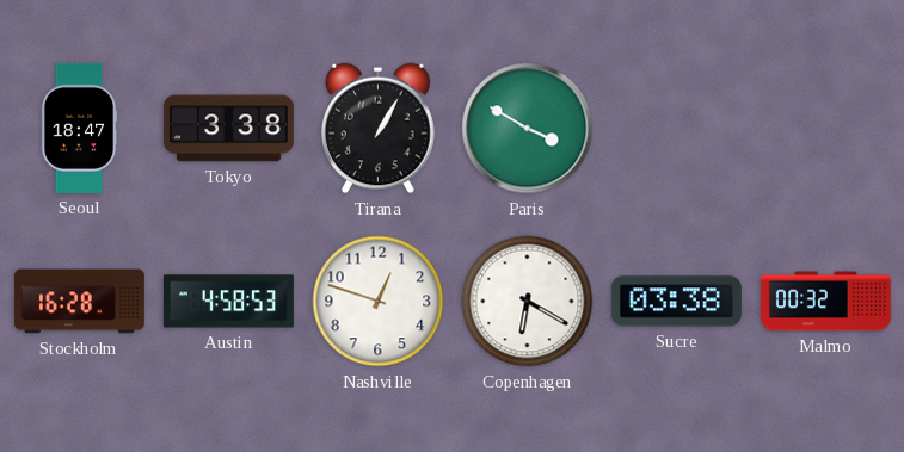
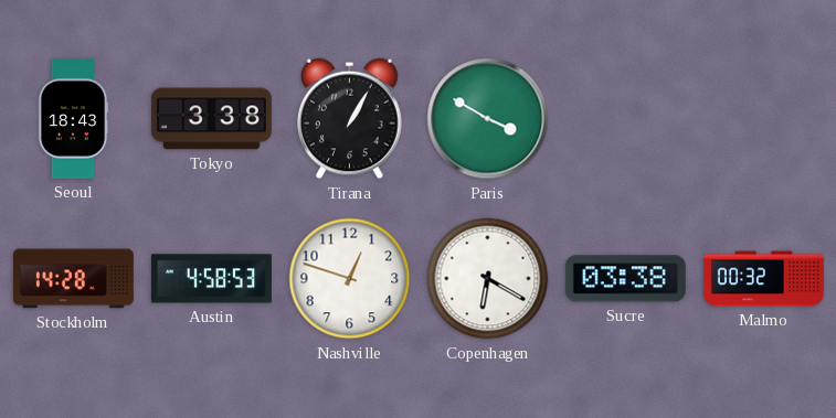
Seoul: 18:47 -> 18:43 (73, 118)
Stockholm: 16:28 -> 14:28 (73, 279)
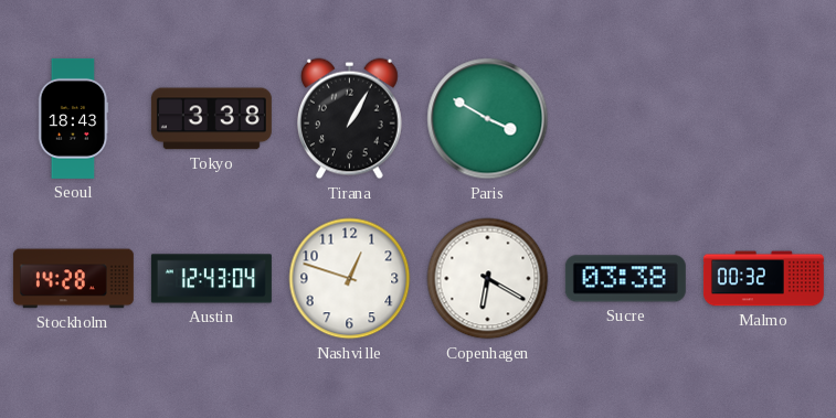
Austin: 4:58 -> 12:43 (211, 279)
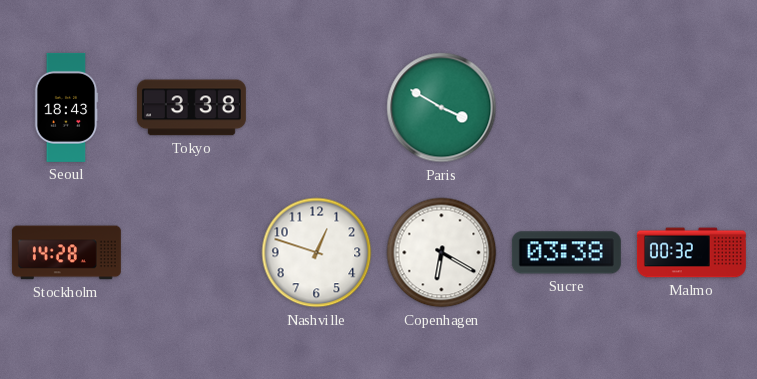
Tirana: 1:05 -> none (350, 119)
Austin: 12:43 -> none (211, 279)
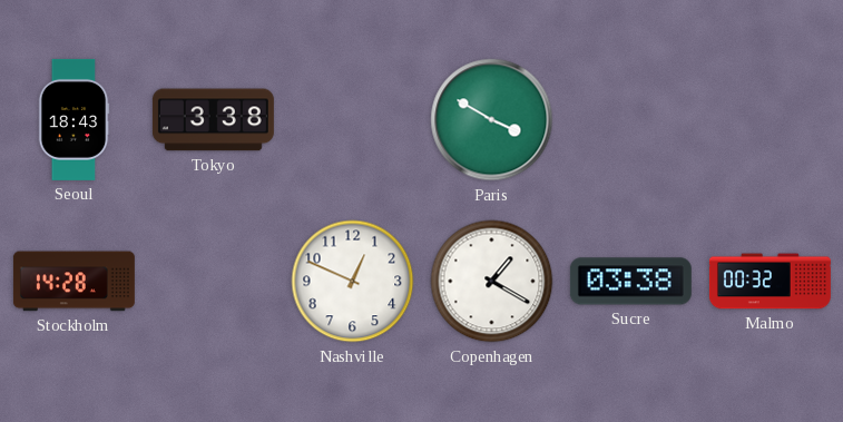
Nashville: 12:48 -> 12:49 (353, 282)
Copenhagen: 6:20 -> 1:20 (492, 282)
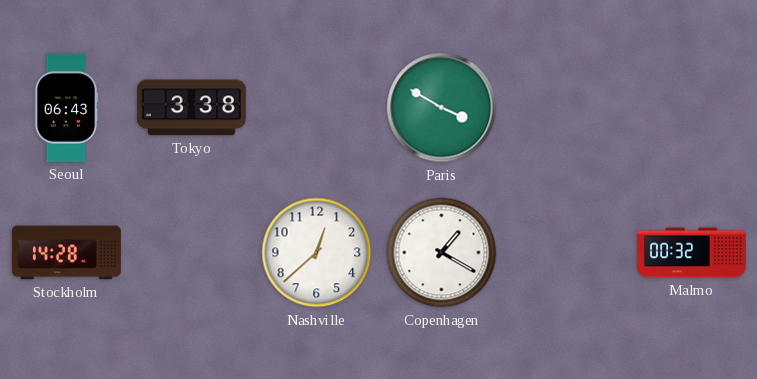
Seoul: 18:43 -> 06:43 (66, 107)
Nashville: 12:49 -> 12:38 (317, 253)
Sucre: 03:38 -> none (630, 282)
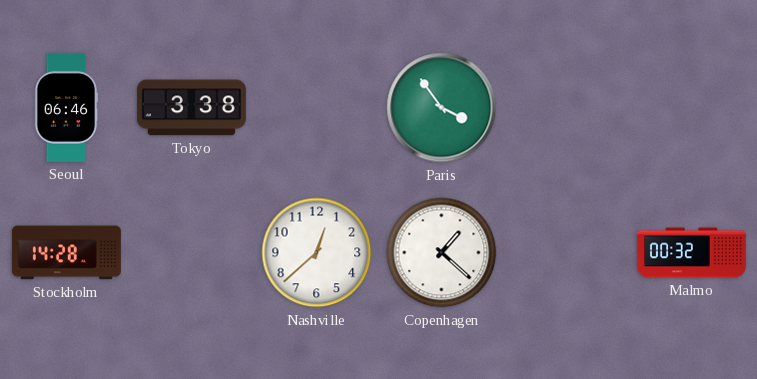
Seoul: 06:43 -> 06:46 (66, 107)
Paris: 3:50 -> 3:54 (442, 108)
Copenhagen: 1:20 -> 1:22 (442, 253)
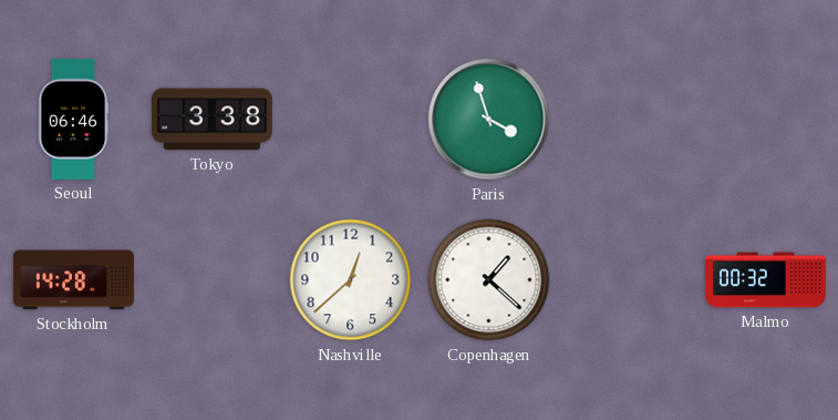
Paris: 3:54 -> 3:57 (489, 120)
